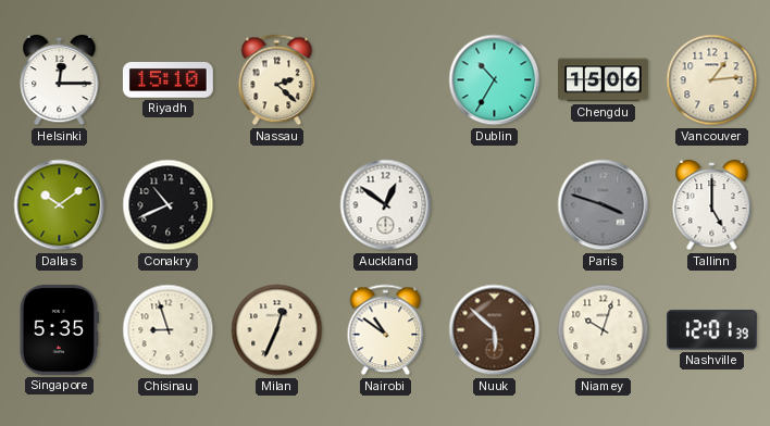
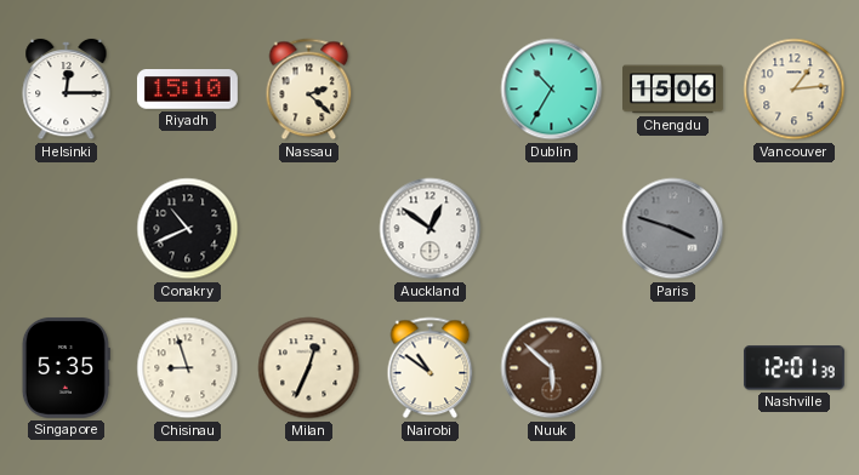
Dallas: 10:09 -> none (60, 205)
Tallinn: 5:00 -> none (712, 205)
Niamey: 10:03 -> none (604, 330)
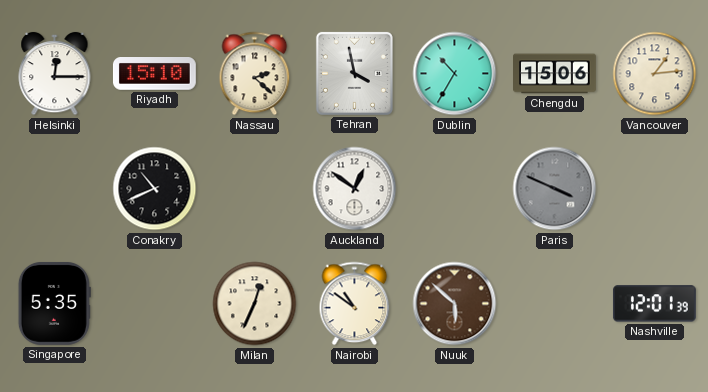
Tehran: none -> 3:58 (354, 73)
Paris: 3:48 -> 3:49 (555, 189)
Chisinau: 8:57 -> none (188, 368)
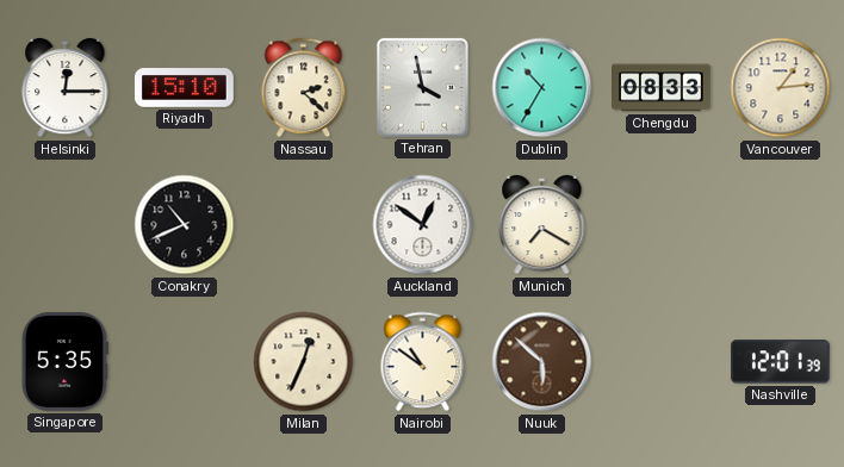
Chengdu: 15:06 -> 08:33 (662, 88)
Munich: none -> 7:20 (542, 225)
Paris: 3:49 -> none (555, 189)
